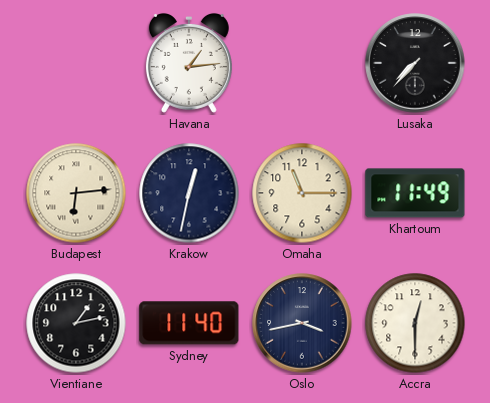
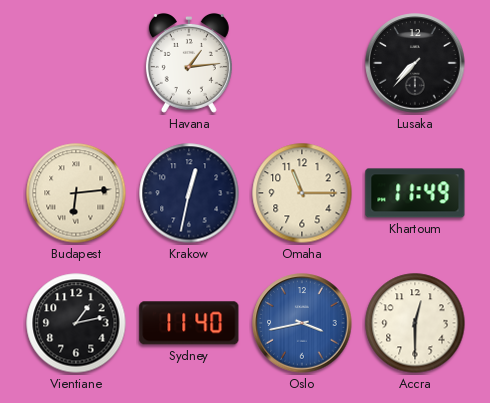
Oslo dial: navy -> blue (302, 323)
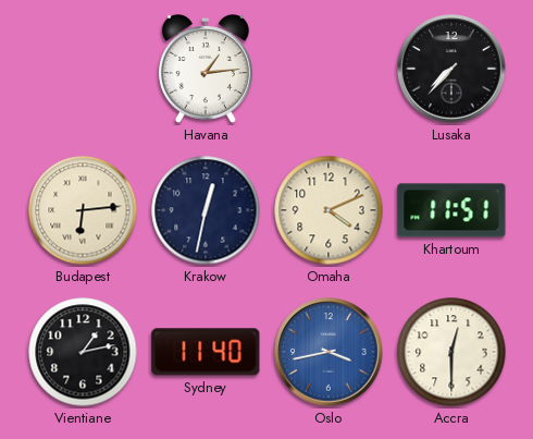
Omaha: 11:15 -> 4:11 (329, 210)
Khartoum: 11:49 -> 11:51 (451, 210)
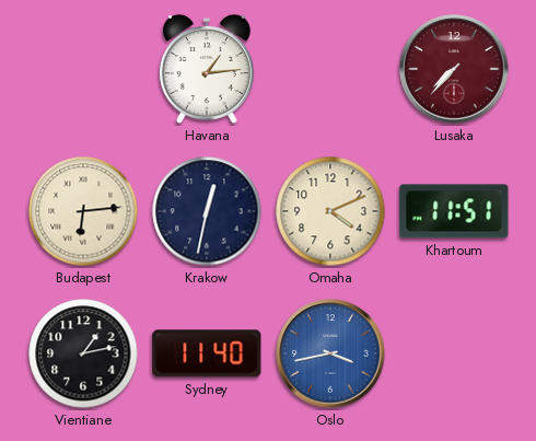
Lusaka dial: black -> burgundy (454, 69)
Accra: 12:30 -> none (451, 352)
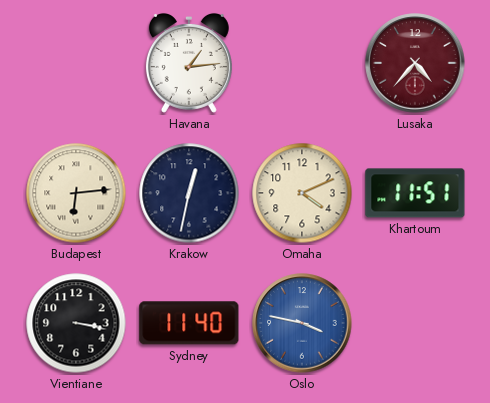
Lusaka: 7:37 -> 4:37 (415, 63)
Vientiane: 1:13 -> 3:17 (76, 323)
Oslo: 3:43 -> 3:47 (302, 323)
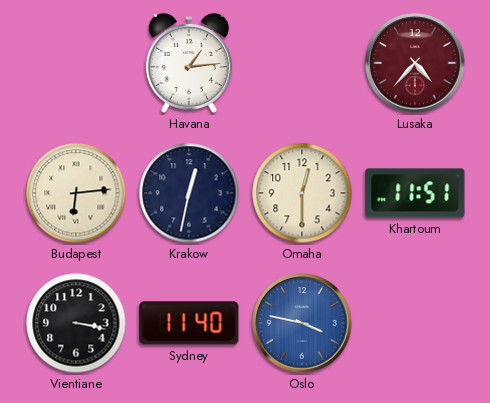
Omaha: 4:11 -> 12:30 (302, 193)
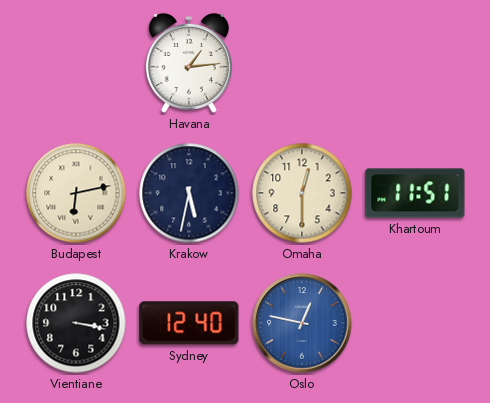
Lusaka: 4:37 -> none (415, 63)
Budapest: 6:14 -> 6:13 (76, 193)
Krakow: 12:32 -> 5:32 (189, 193)
Sydney: 11:40 -> 12:40 (189, 323)
Oslo: 3:47 -> 12:47 (302, 323)
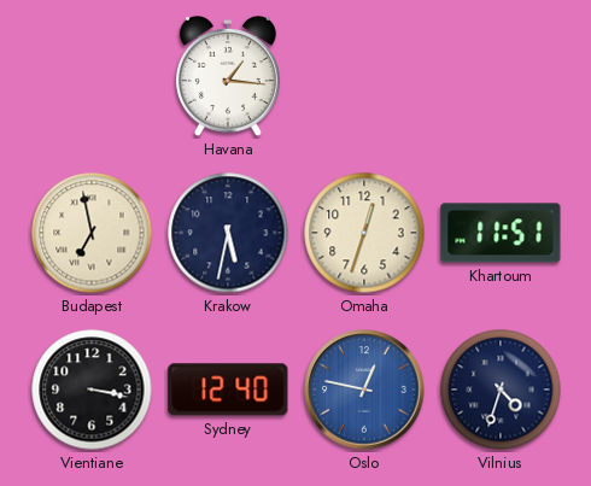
Havana: 1:14 -> 1:16 (228, 76)
Budapest: 6:13 -> 6:58 (92, 233)
Omaha: 12:30 -> 12:33 (364, 233)
Vilnius: none -> 4:33 (501, 390)
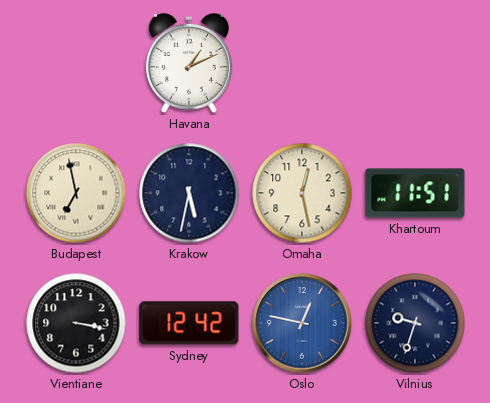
Havana: 1:16 -> 1:11 (189, 63)
Omaha: 12:33 -> 12:28 (302, 193)
Sydney: 12:40 -> 12:42 (189, 323)
Vilnius: 4:33 -> 9:33 (415, 323)
